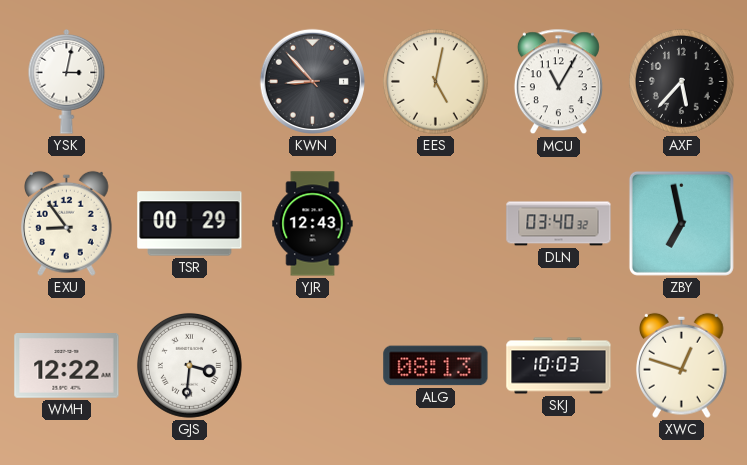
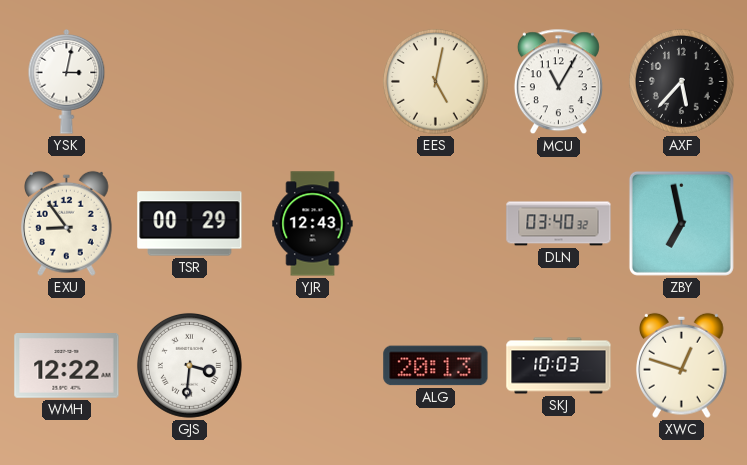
KWN: 8:53 -> none (312, 81)
ALG: 08:13 -> 20:13 (436, 366)
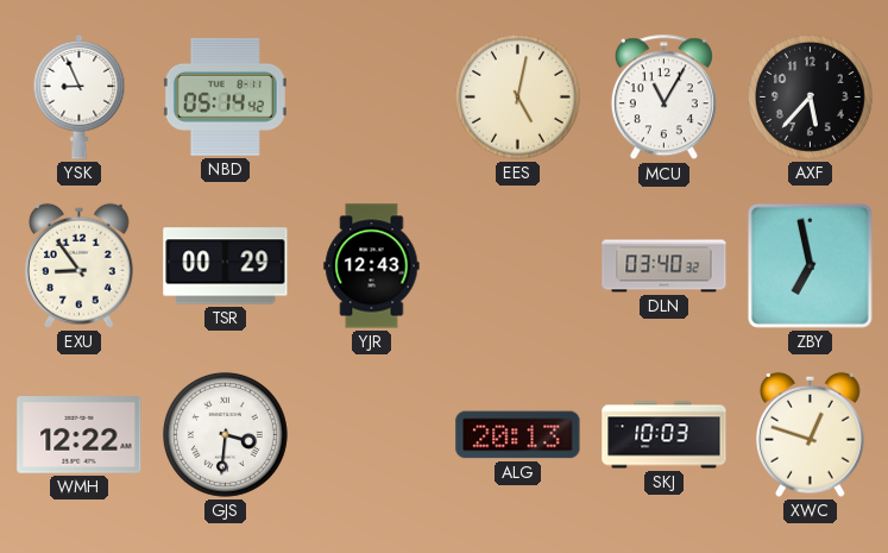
YSK: 3:02 -> 8:56 (80, 98)
NBD: none -> 05:14 (225, 96)
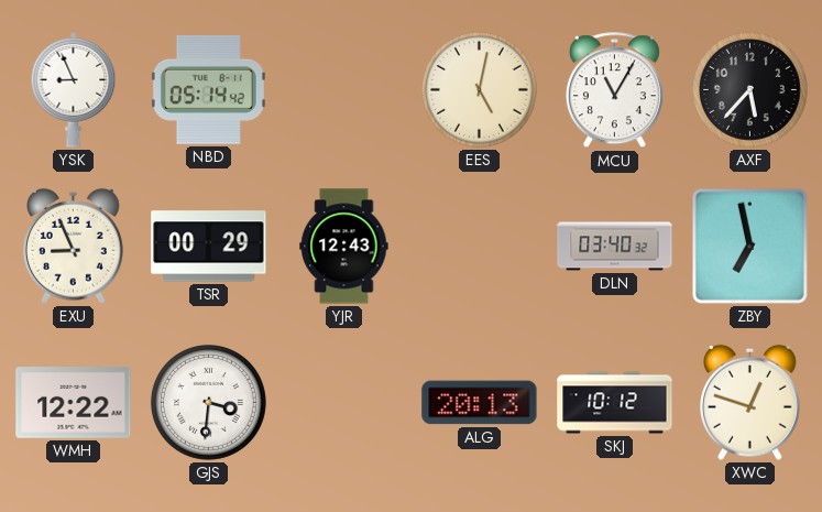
EXU: 8:54 -> 8:56 (74, 246)
SKJ: 10:03 -> 10:12 (615, 403)
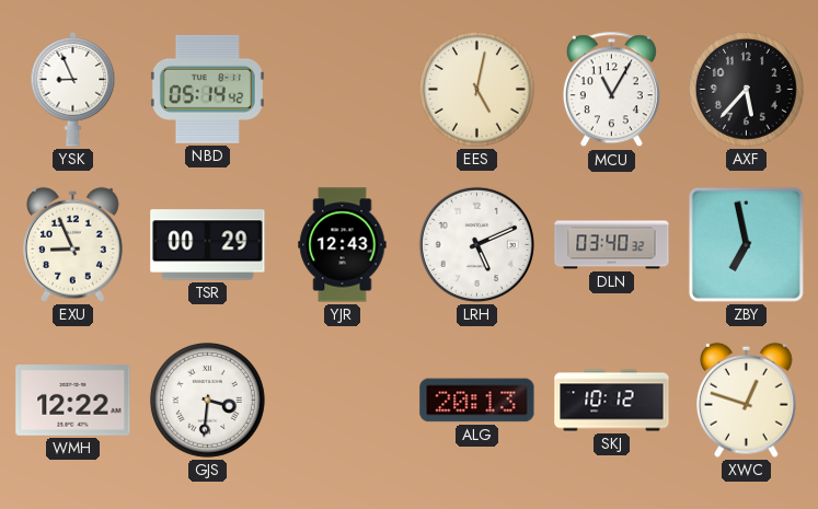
LRH: none -> 5:11 (476, 244)
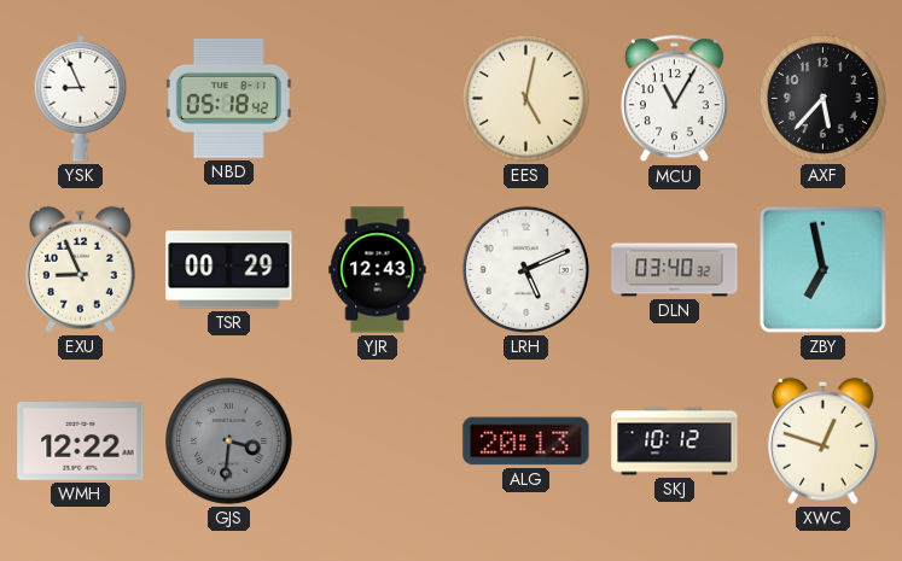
NBD: 05:14 -> 05:18 (228, 98)
GJS dial: white -> grey (228, 440)
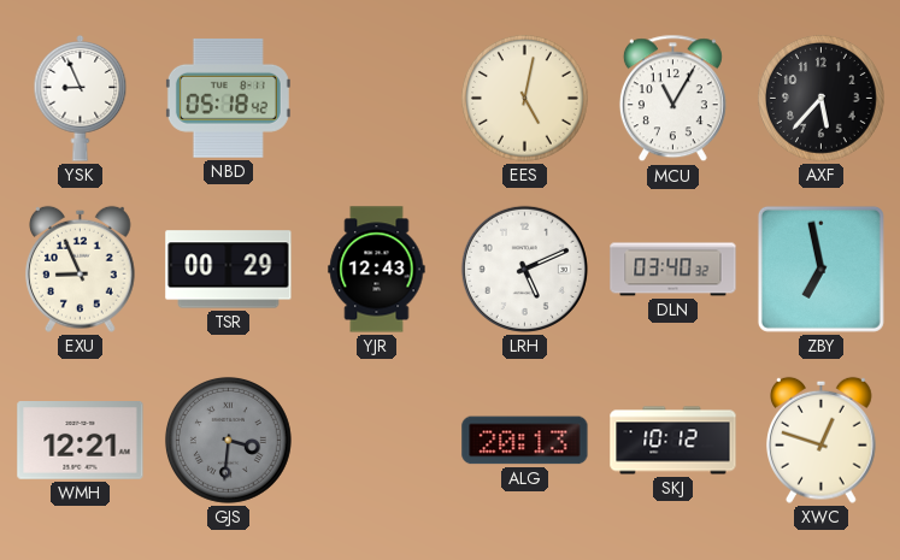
WMH: 12:22 -> 12:21 (81, 441)
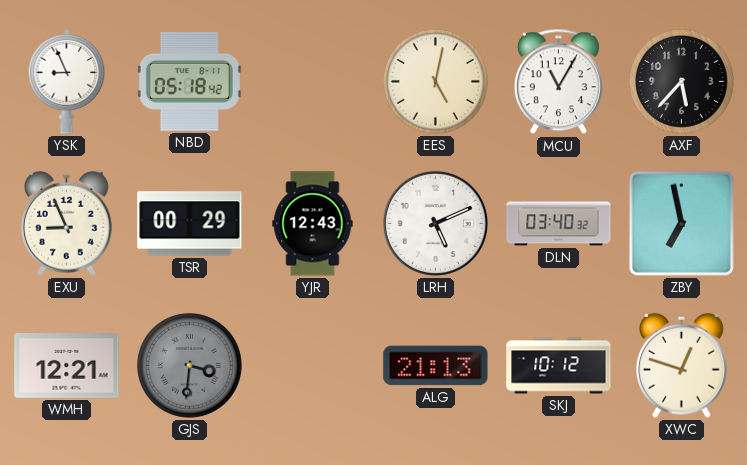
ALG: 20:13 -> 21:13 (436, 366)
